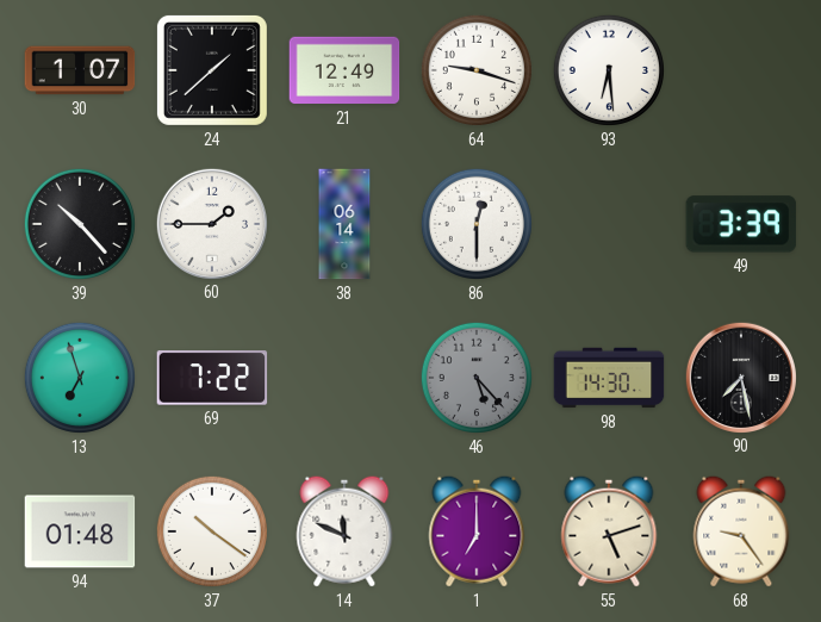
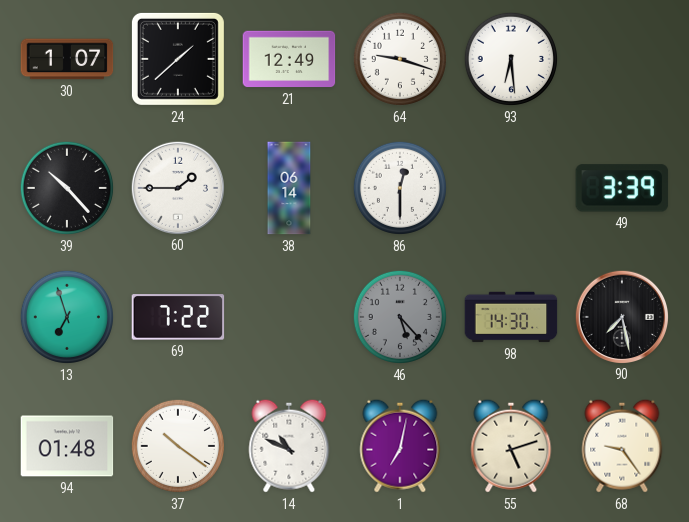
14: 11:49 -> 10:49 (289, 446)
1: 7:00 -> 7:02 (400, 446)
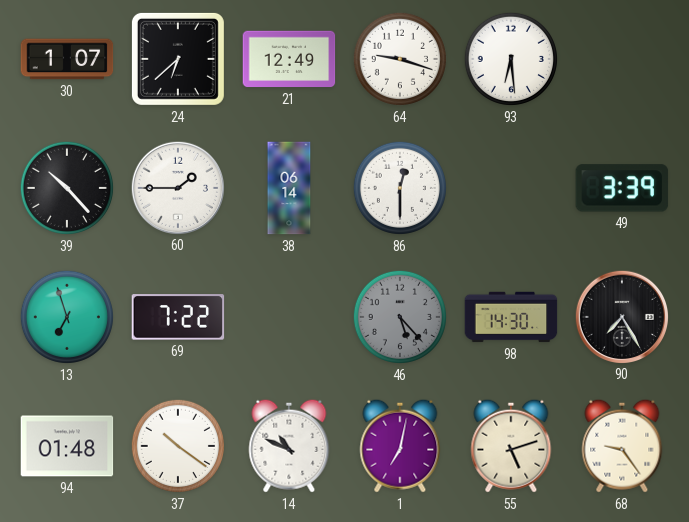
24: 1:38 -> 6:38 (178, 59)
90: 7:28 -> 7:25 (621, 316)
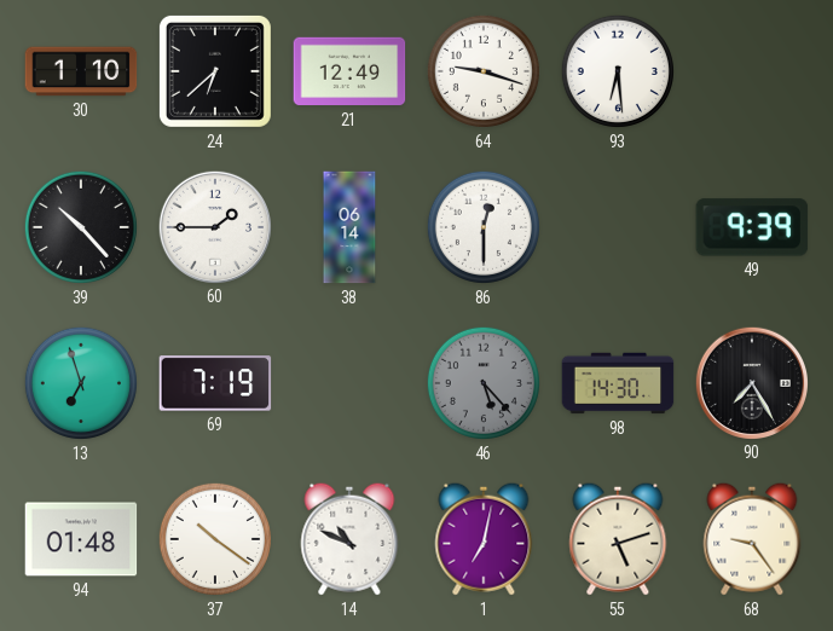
30: 1:07 -> 1:10 (81, 71)
49: 3:39 -> 9:39 (752, 227)
69: 7:22 -> 7:19 (215, 383)
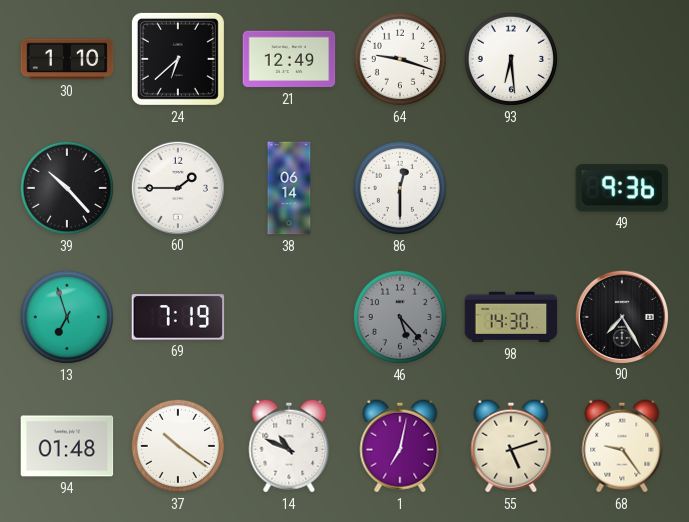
49: 9:39 -> 9:36 (622, 188)
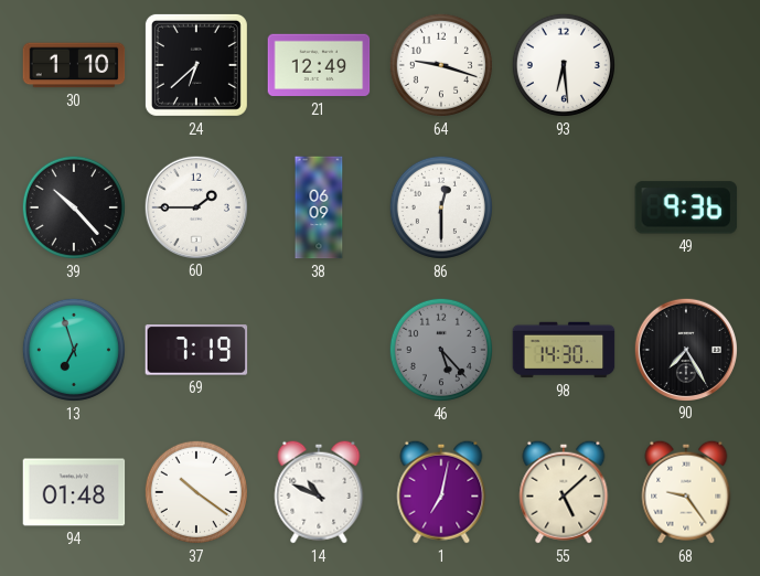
38: 06:14 -> 06:09 (319, 207)
55: 5:12 -> 5:08 (564, 492)
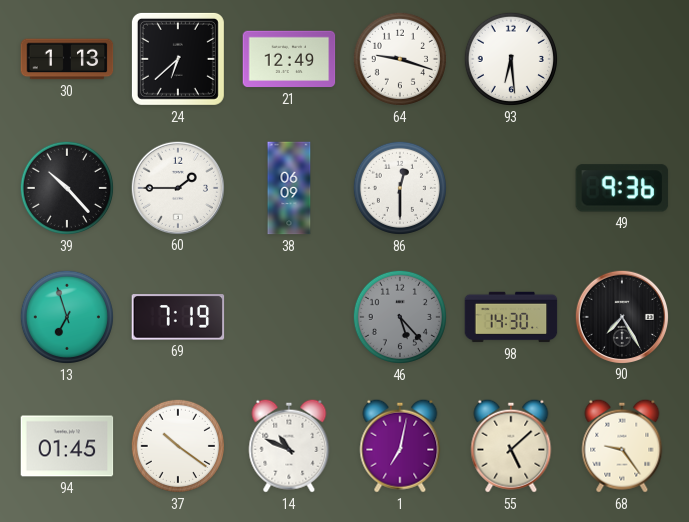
30: 1:10 -> 1:13 (67, 59)
94: 01:48 -> 01:45 (67, 446)
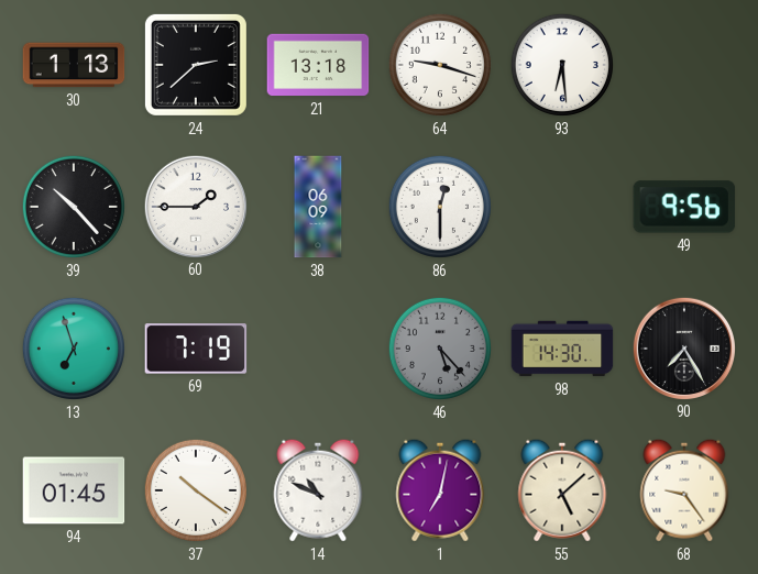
24: 6:38 -> 2:38 (196, 65)
21: 12:49 -> 13:18 (318, 65)
49: 9:36 -> 9:56 (684, 207)
